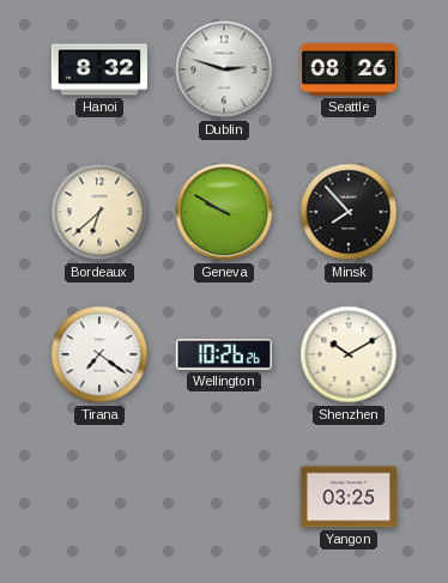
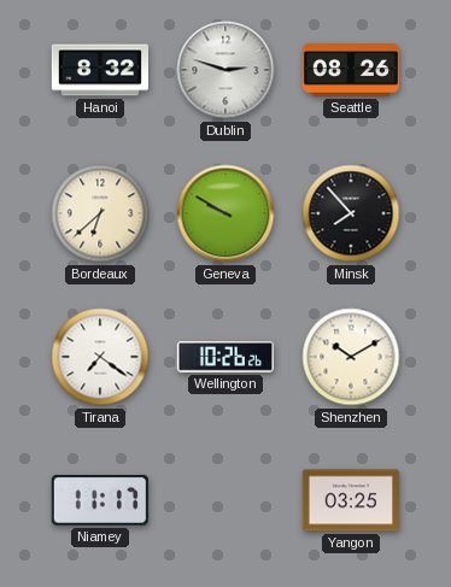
Niamey: none -> 11:17 (100, 501)
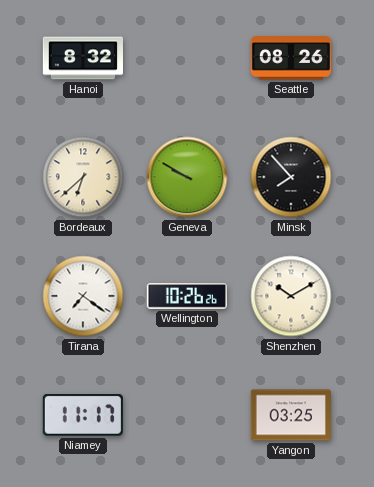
Dublin: 2:48 -> none (225, 70)
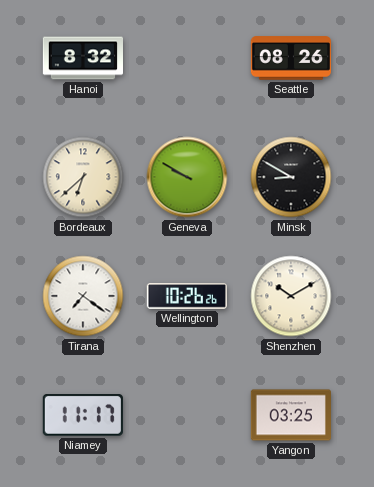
Minsk: 7:53 -> 8:50 (291, 177)
